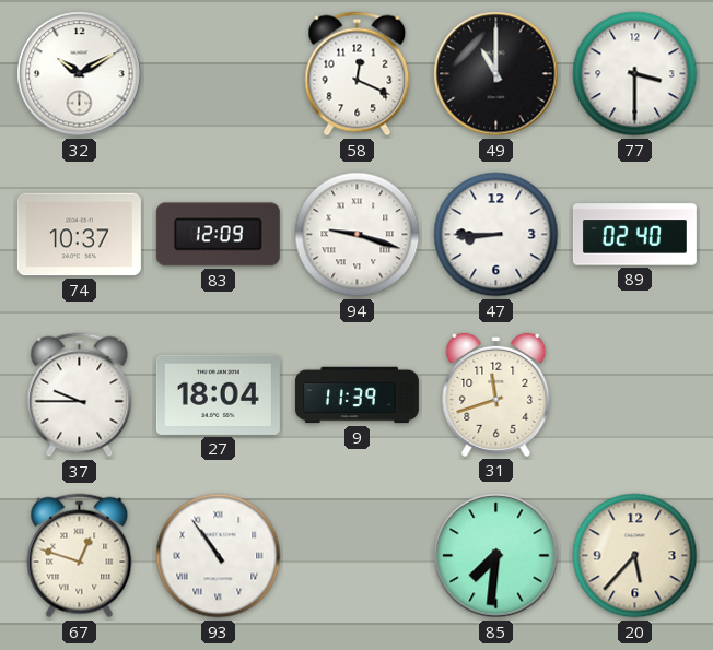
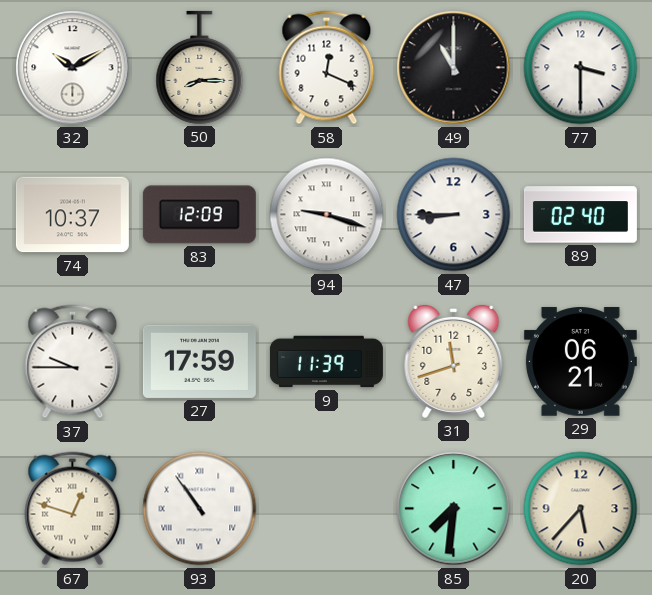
50: none -> 8:15 (200, 67)
27: 18:04 -> 17:59 (199, 361)
29: none -> 06:21 (580, 362)
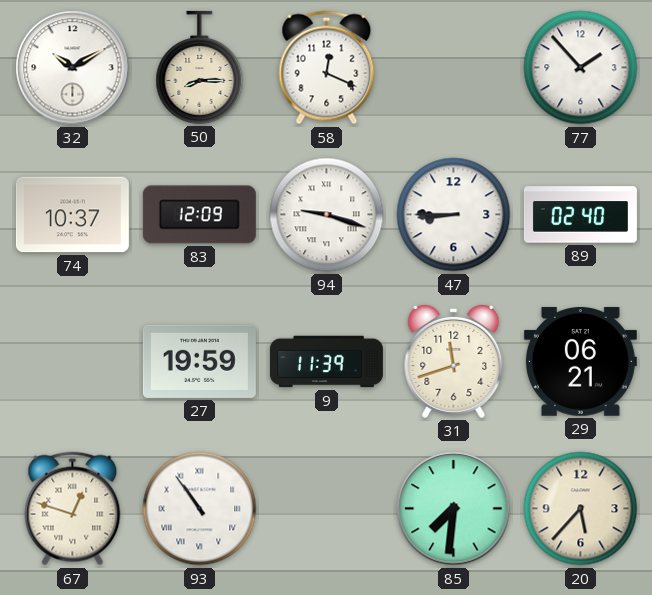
49: 11:00 -> none (454, 68)
77: 3:30 -> 1:53 (581, 68)
37: 9:45 -> none (73, 362)
27: 17:59 -> 19:59 (199, 361)
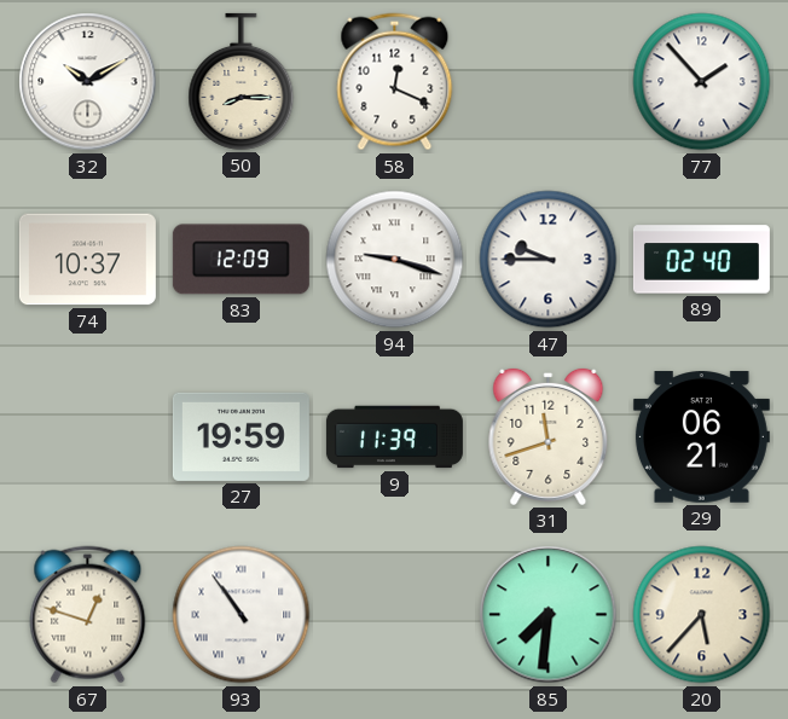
47: 8:45 -> 9:45 (549, 260)
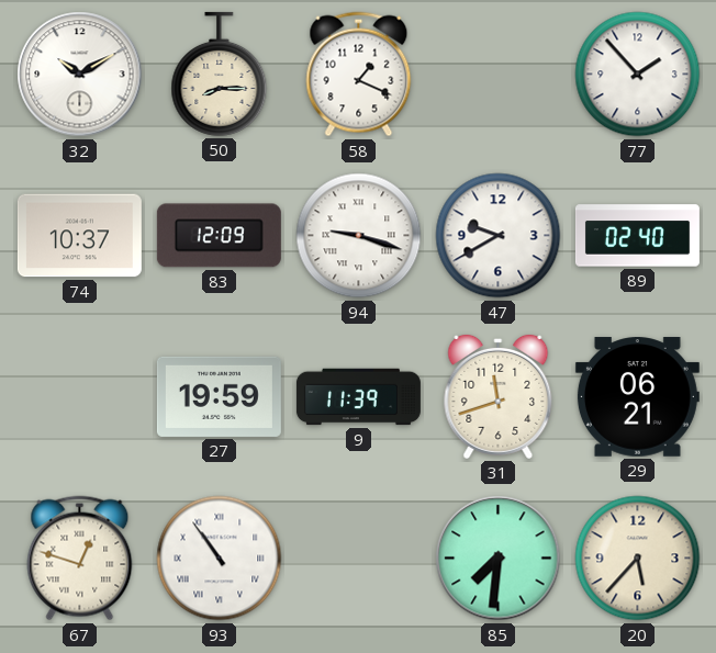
58: 12:19 -> 1:19 (359, 75)
47: 9:45 -> 9:40 (499, 236)
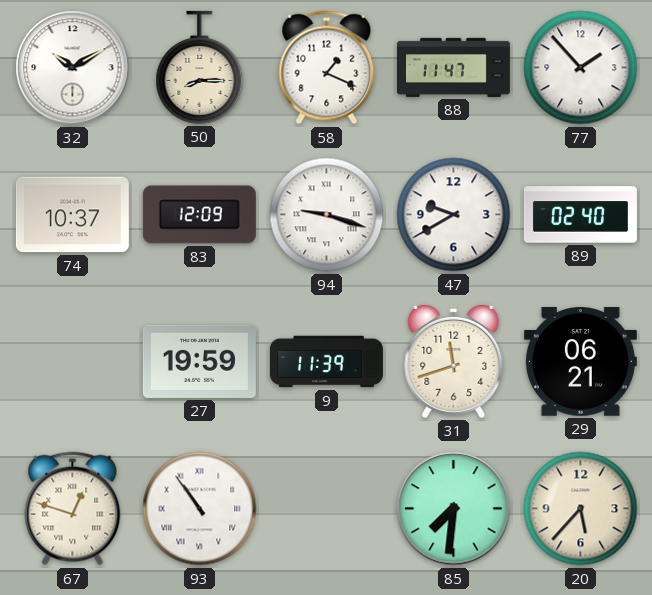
88: none -> 11:47 (453, 67)
